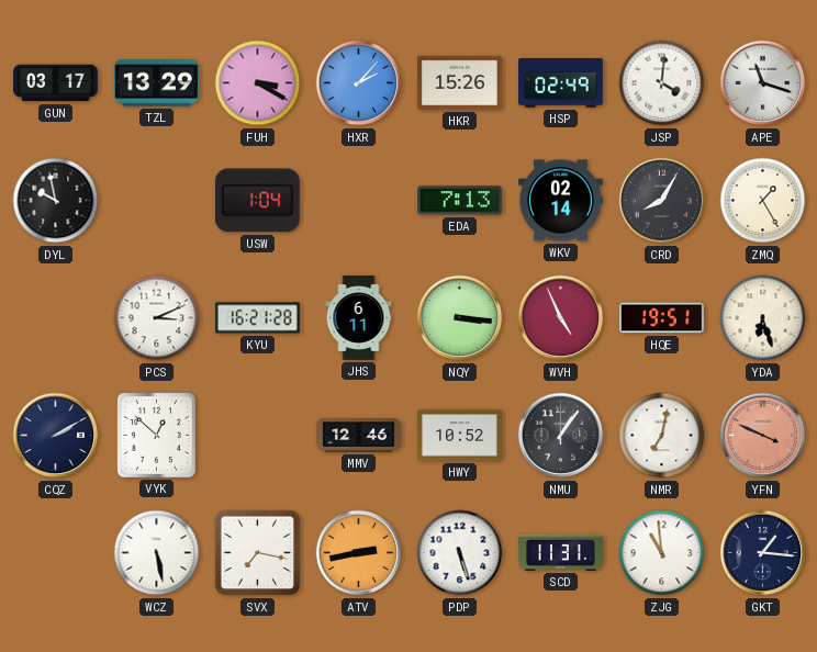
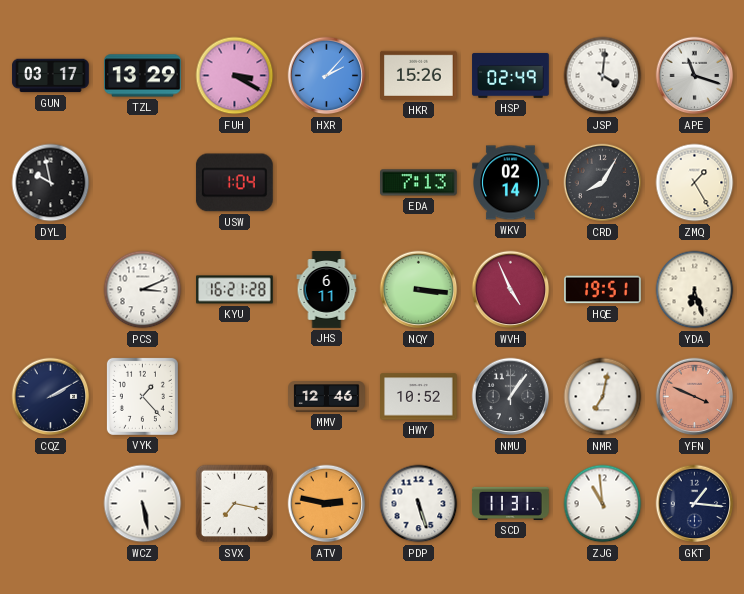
VYK: 12:52 -> 1:23 (142, 396)
ATV: 2:43 -> 2:47 (327, 504)
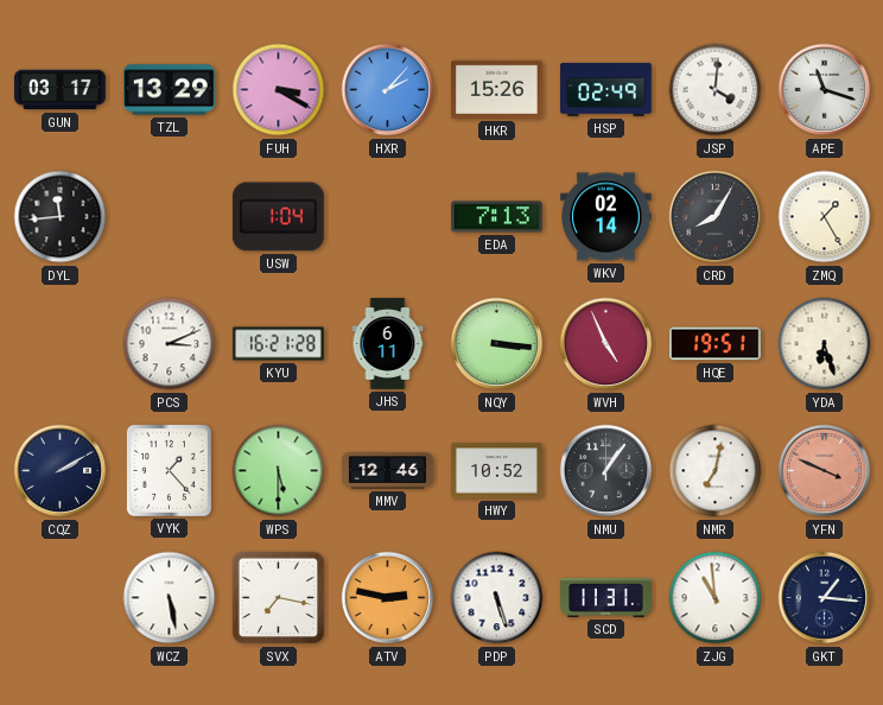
DYL: 9:58 -> 11:44 (61, 217)
WPS: none -> 5:30 (279, 471)
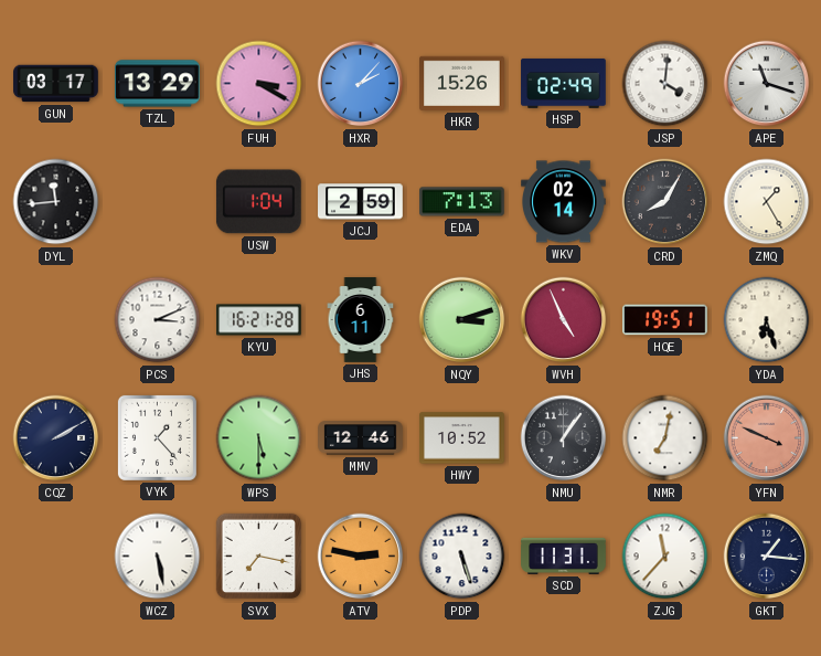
JCJ: none -> 2:59 (361, 202)
NQY: 3:16 -> 3:12 (462, 320)
ZJG: 10:59 -> 11:37 (665, 557)
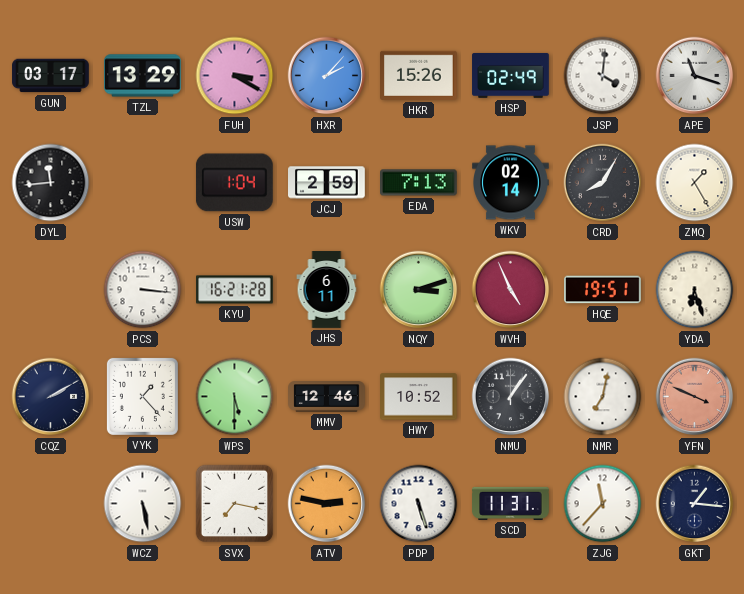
PCS: 3:11 -> 3:16 (143, 290)
